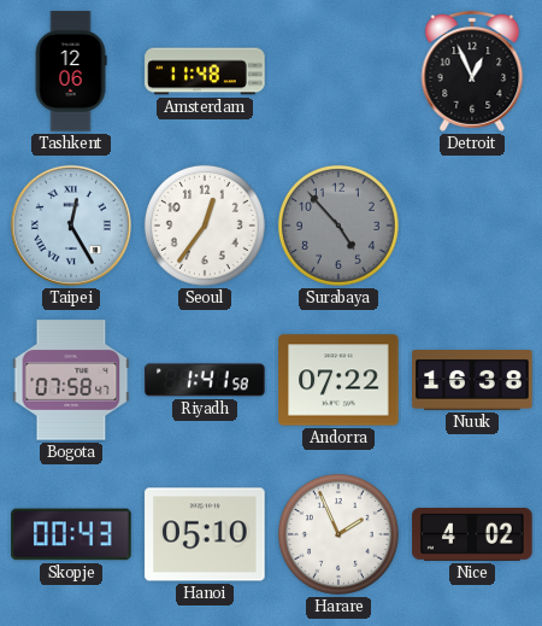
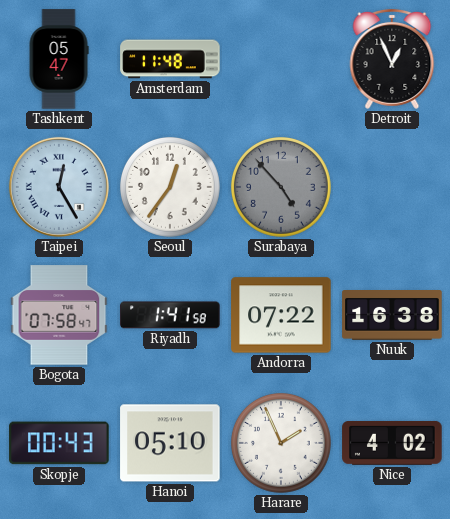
Tashkent: 12:06 -> 05:47 (59, 59)
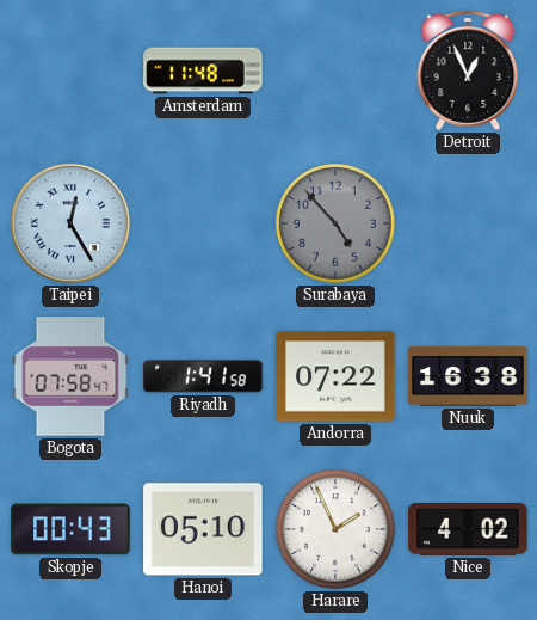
Tashkent: 05:47 -> none (59, 59)
Seoul: 12:36 -> none (170, 187)
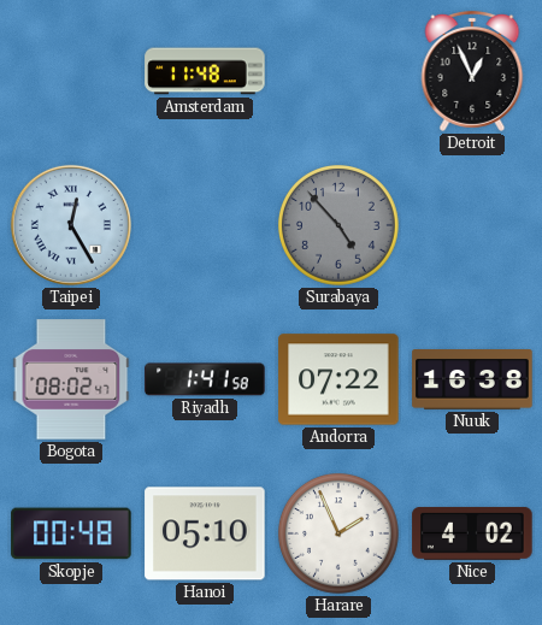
Bogota: 07:58 -> 08:02 (71, 379)
Skopje: 00:43 -> 00:48 (71, 533)
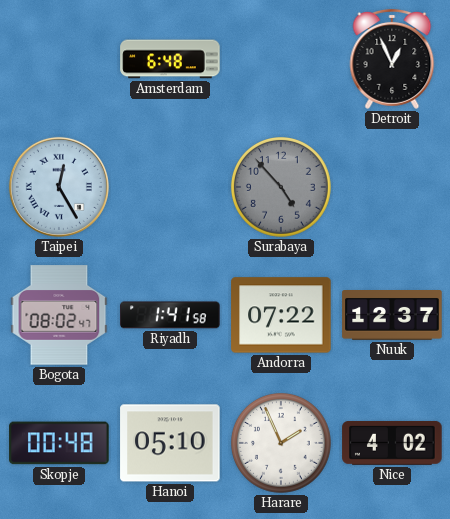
Amsterdam: 11:48 -> 6:48 (170, 59)
Nuuk: 16:38 -> 12:37 (392, 316)
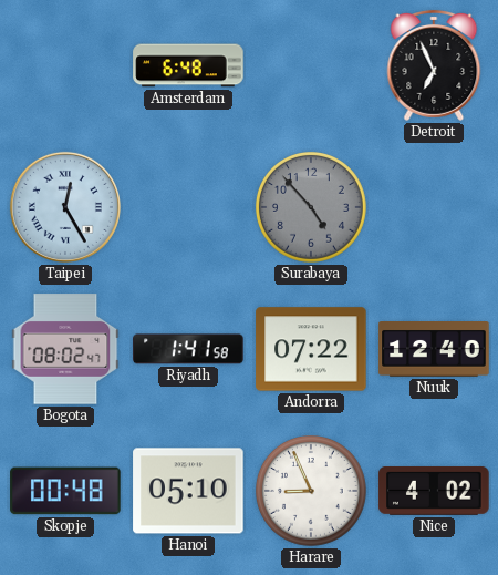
Detroit: 12:56 -> 6:56 (434, 65)
Nuuk: 12:37 -> 12:40 (434, 350)
Harare: 1:56 -> 8:56 (311, 491)
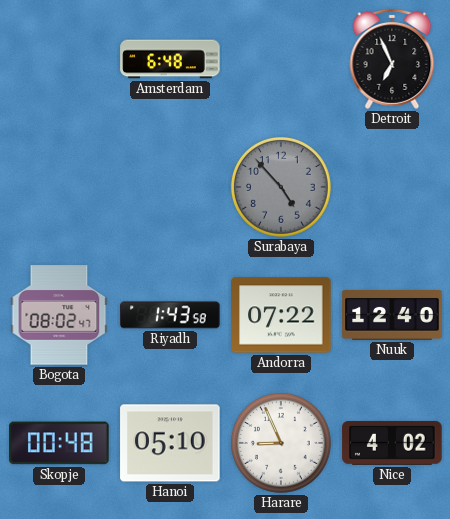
Taipei: 12:25 -> none (65, 207)
Riyadh: 1:41 -> 1:43 (170, 315)
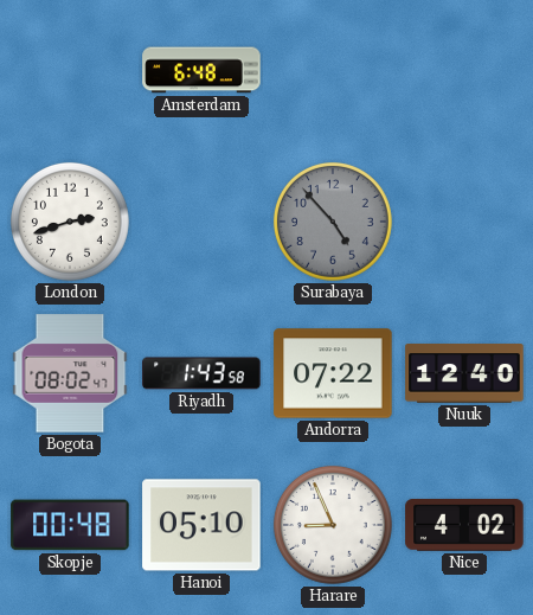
Detroit: 6:56 -> none (392, 59)
London: none -> 2:42 (70, 222)
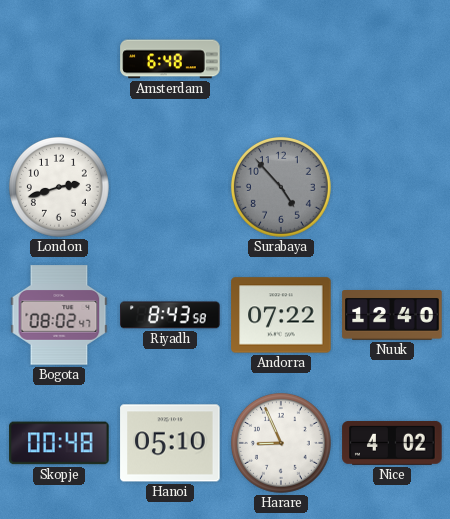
Riyadh: 1:43 -> 8:43 (170, 315)
